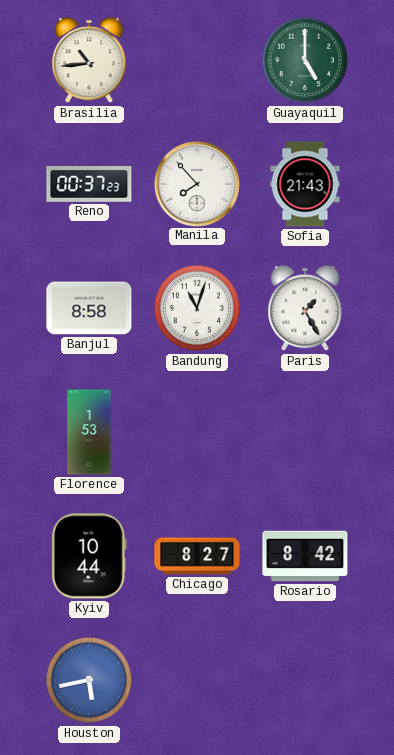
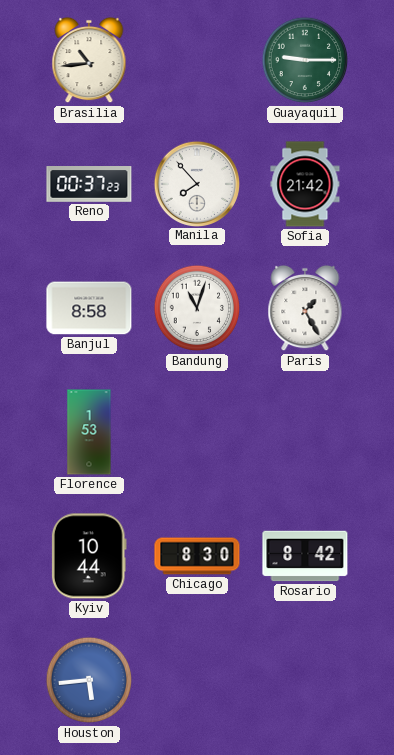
Guayaquil: 5:00 -> 9:15 (305, 60)
Sofia: 21:43 -> 21:42 (305, 184)
Chicago: 8:27 -> 8:30 (197, 556)
Houston: 5:43 -> 5:44 (89, 680)
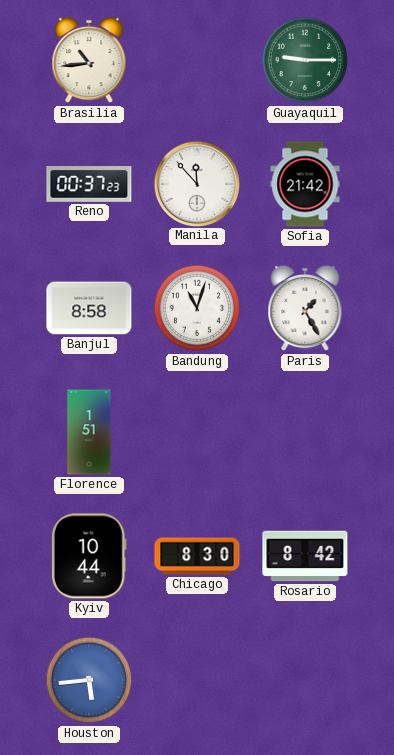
Manila: 7:53 -> 11:53 (196, 183)
Florence: 1:53 -> 1:51 (89, 432)
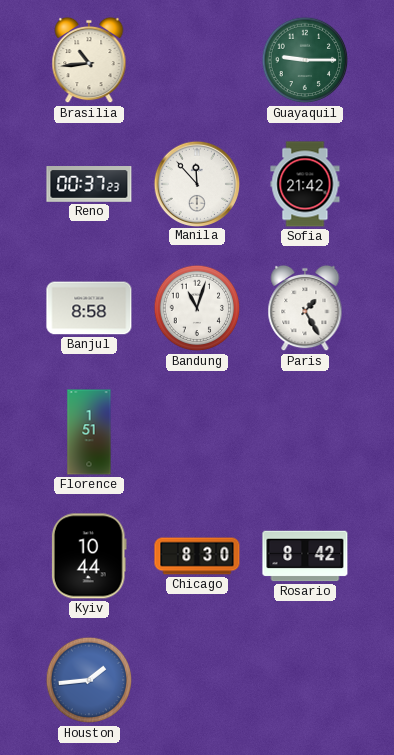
Houston: 5:44 -> 1:44 (89, 680)
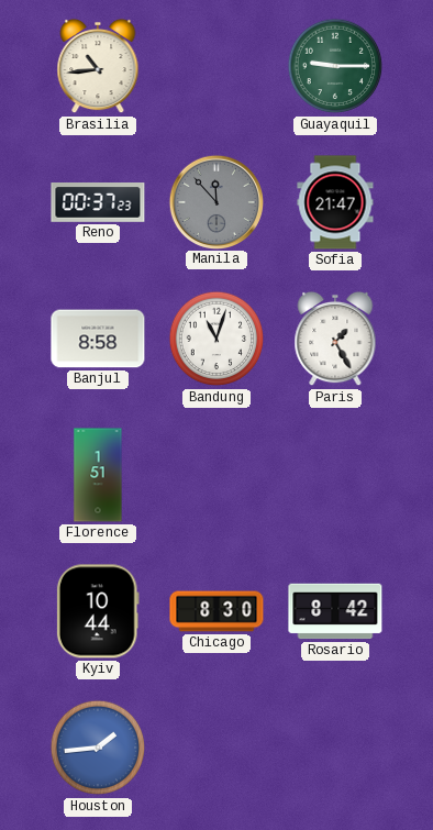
Manila dial: white -> grey (215, 201)
Sofia: 21:42 -> 21:47 (335, 202)
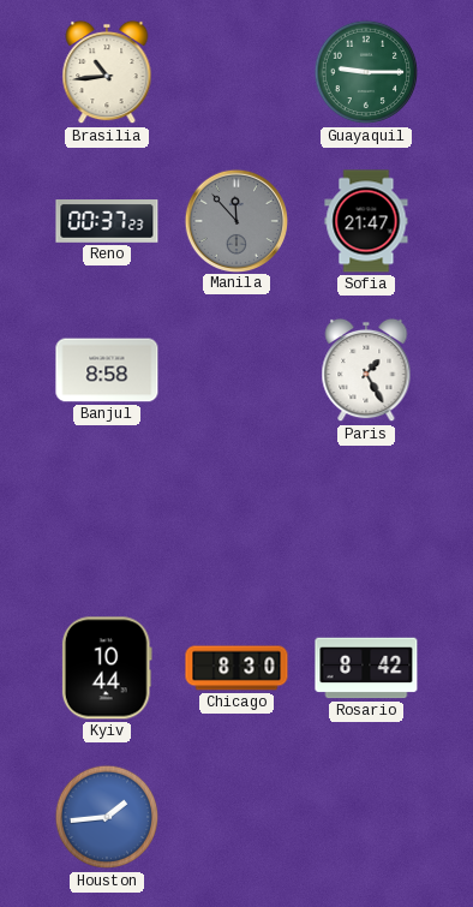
Bandung: 11:03 -> none (216, 339)
Florence: 1:51 -> none (98, 475)
